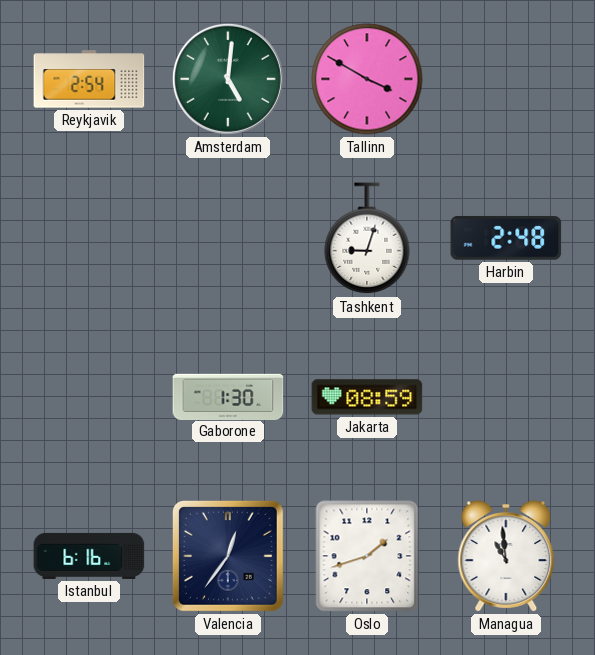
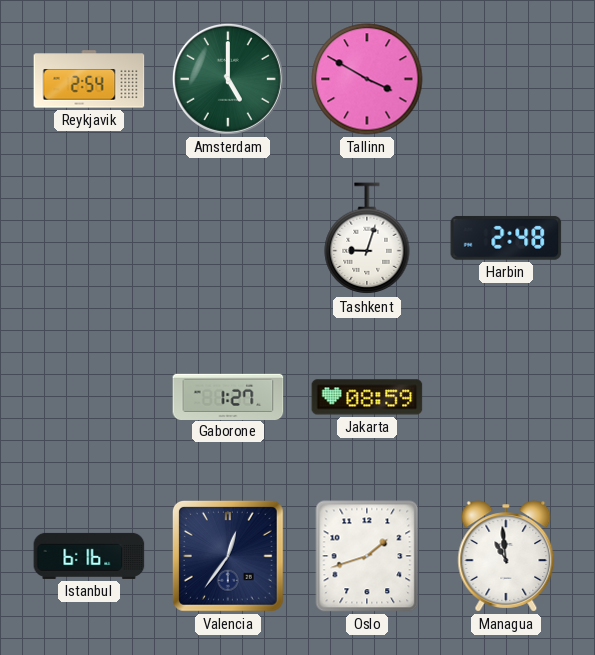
Amsterdam: 5:01 -> 5:00 (228, 79)
Gaborone: 1:30 -> 1:27 (228, 396)
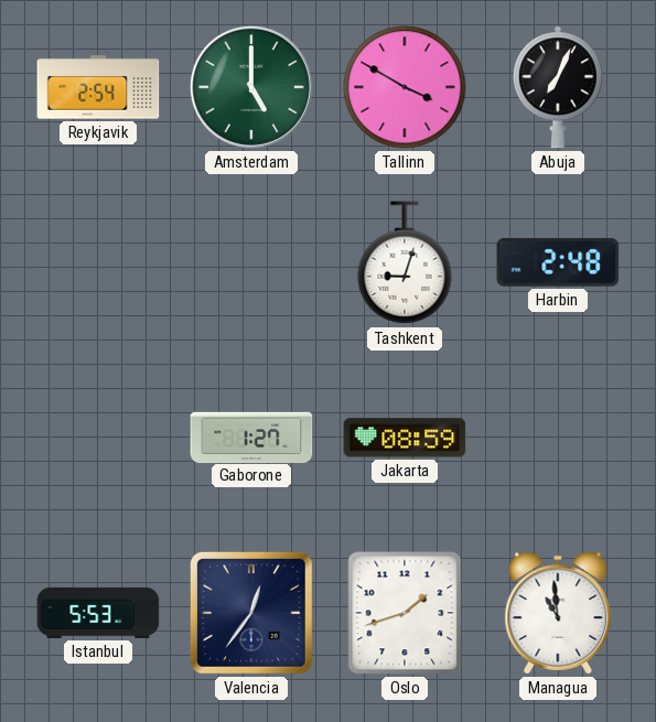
Abuja: none -> 7:04 (558, 87)
Istanbul: 6:16 -> 5:53 (98, 613)
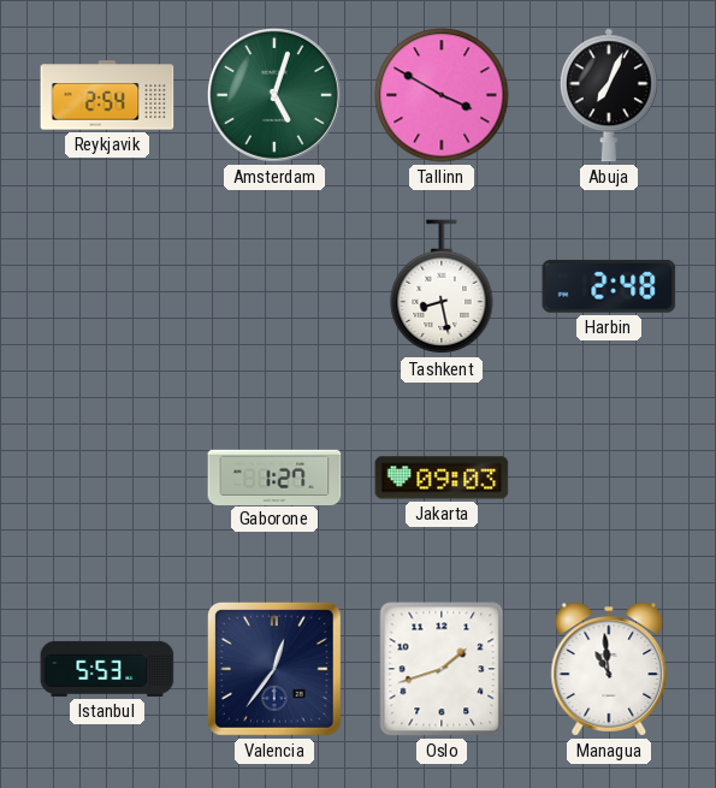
Amsterdam: 5:00 -> 5:03 (274, 95)
Tashkent: 9:03 -> 8:28 (442, 288)
Jakarta: 08:59 -> 09:03 (442, 478)
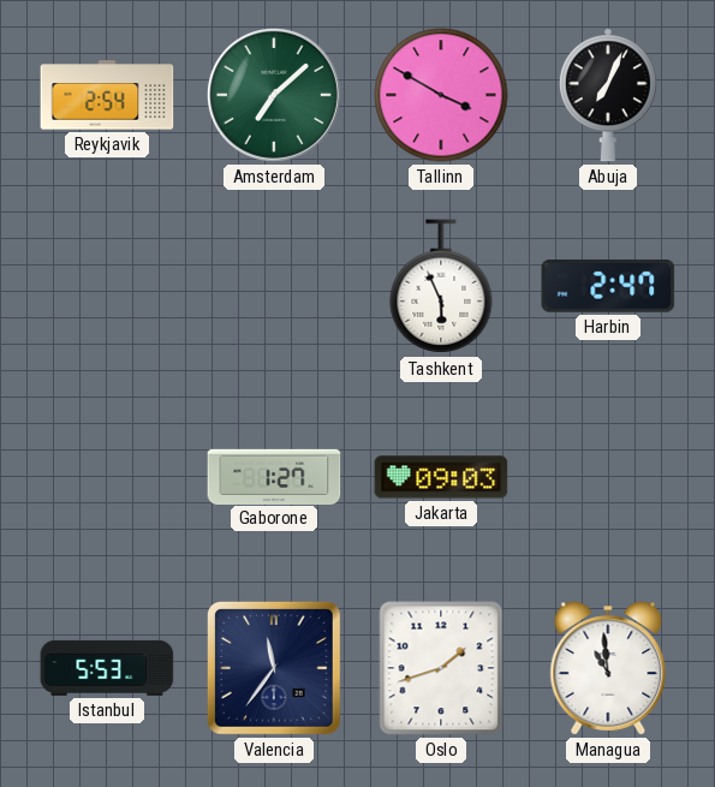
Amsterdam: 5:03 -> 7:08 (274, 95)
Tashkent: 8:28 -> 5:56 (441, 287)
Harbin: 2:48 -> 2:47 (608, 286)
Valencia: 12:36 -> 11:36 (274, 668)
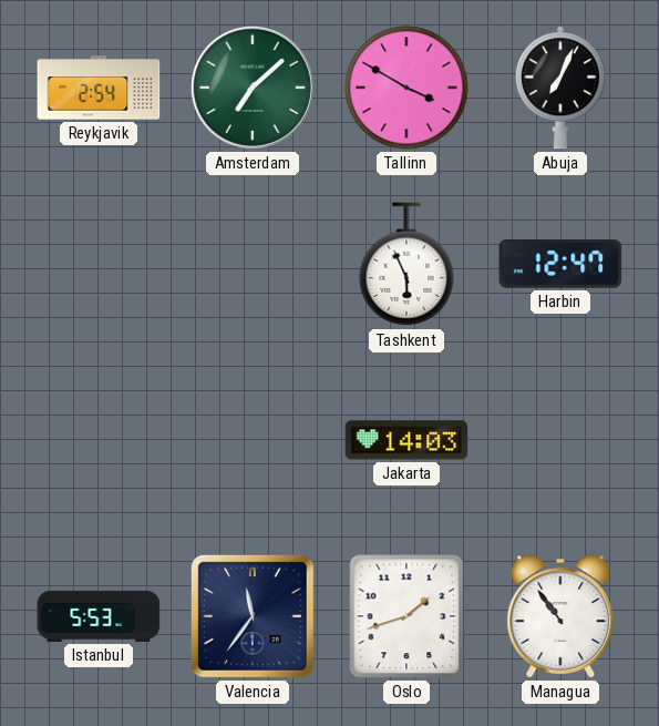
Harbin: 2:47 -> 12:47 (560, 264)
Gaborone: 1:27 -> none (274, 476)
Jakarta: 09:03 -> 14:03 (406, 440)
Managua: 10:59 -> 10:54 (560, 616)
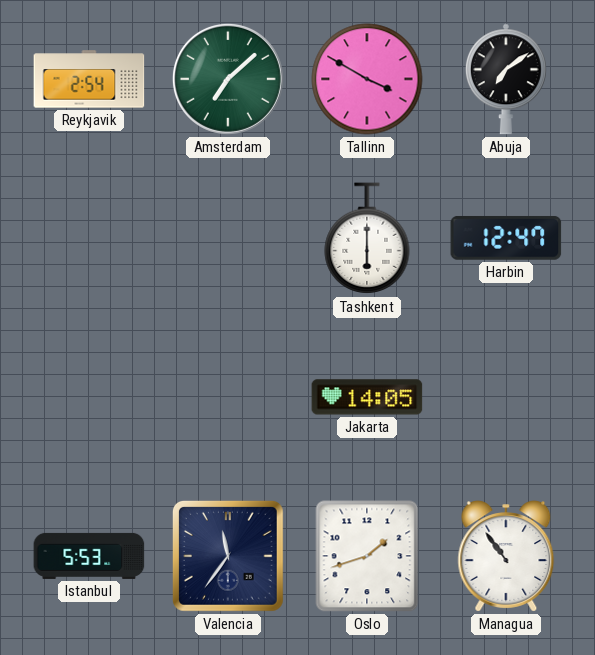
Abuja: 7:04 -> 7:09 (506, 79)
Tashkent: 5:56 -> 6:00 (367, 239)
Jakarta: 14:03 -> 14:05 (367, 397)
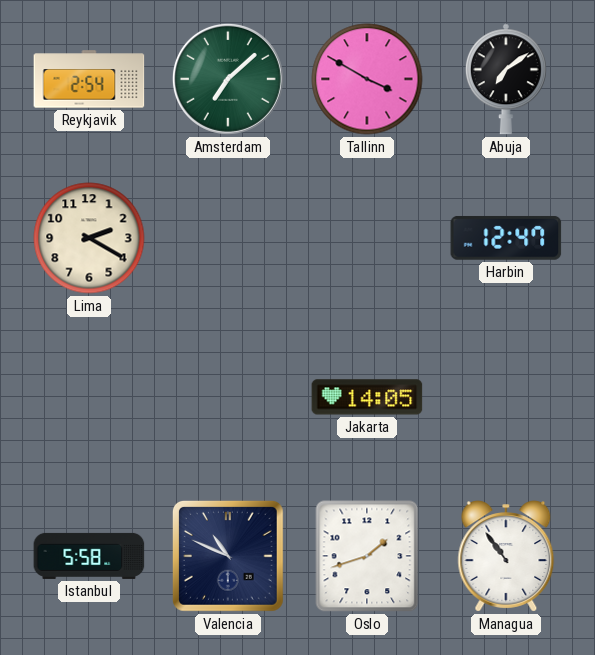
Lima: none -> 2:20 (89, 238)
Tashkent: 6:00 -> none (367, 239)
Istanbul: 5:53 -> 5:58 (89, 556)
Valencia: 11:36 -> 10:49 (228, 556)
